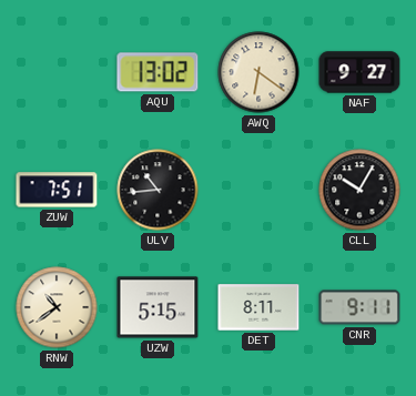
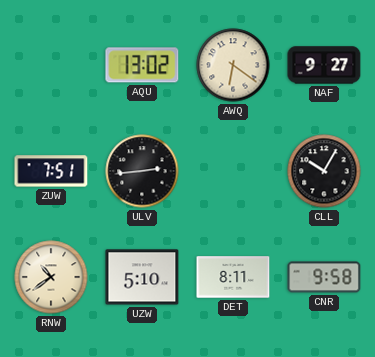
ULV: 10:44 -> 2:44 (142, 171)
UZW: 5:15 -> 5:10 (142, 277)
CNR: 9:11 -> 9:58 (324, 277)
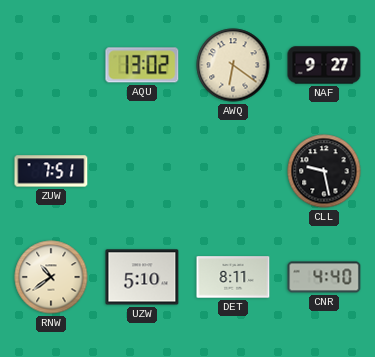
ULV: 2:44 -> none (142, 171)
CLL: 10:05 -> 9:28 (324, 171)
CNR: 9:58 -> 4:40 (324, 277)
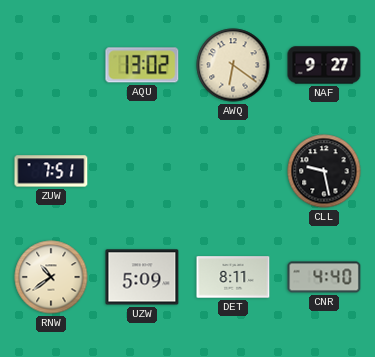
UZW: 5:10 -> 5:09 (142, 277)
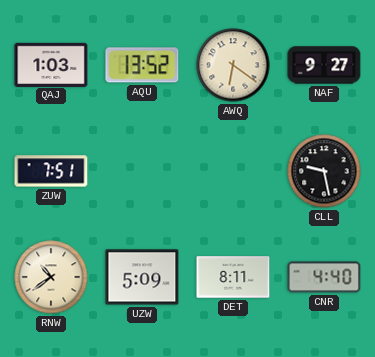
QAJ: none -> 1:03 (51, 64)
AQU: 13:02 -> 13:52 (142, 65)
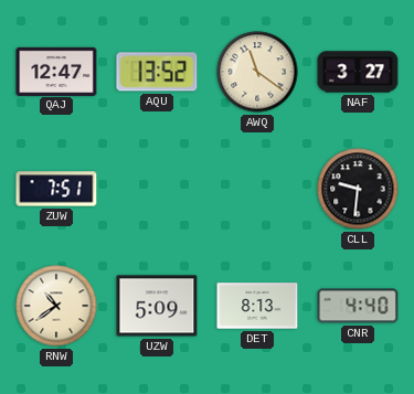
QAJ: 1:03 -> 12:47 (56, 71)
AWQ: 6:21 -> 11:21 (257, 72)
NAF: 9:27 -> 3:27 (358, 72)
CLL: 9:28 -> 9:31 (358, 189)
DET: 8:11 -> 8:13 (257, 306)
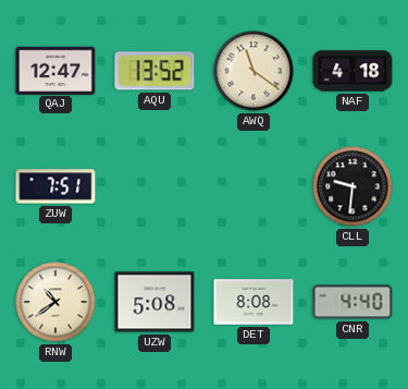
NAF: 3:27 -> 4:18 (353, 71)
UZW: 5:09 -> 5:08 (154, 302)
DET: 8:13 -> 8:08 (254, 302)
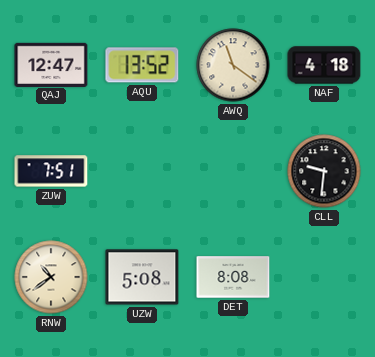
CNR: 4:40 -> none (353, 302)
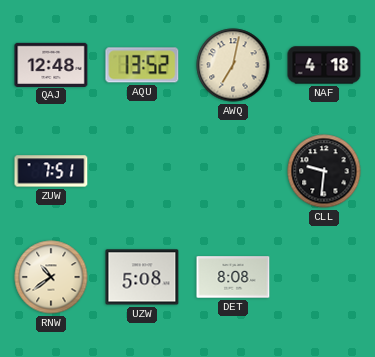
QAJ: 12:47 -> 12:48 (51, 64)
AWQ: 11:21 -> 7:02 (233, 65)
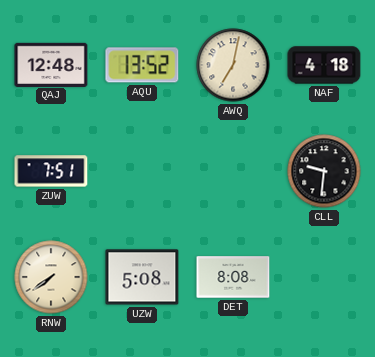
RNW: 10:39 -> 7:39 (51, 277)
